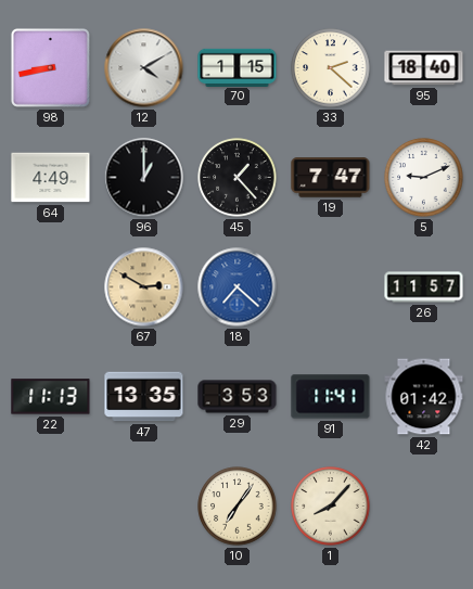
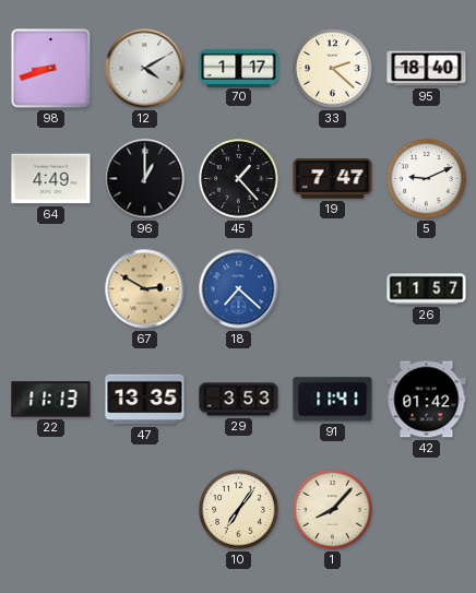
98: 8:43 -> 8:42 (50, 68)
70: 1:15 -> 1:17 (239, 68)
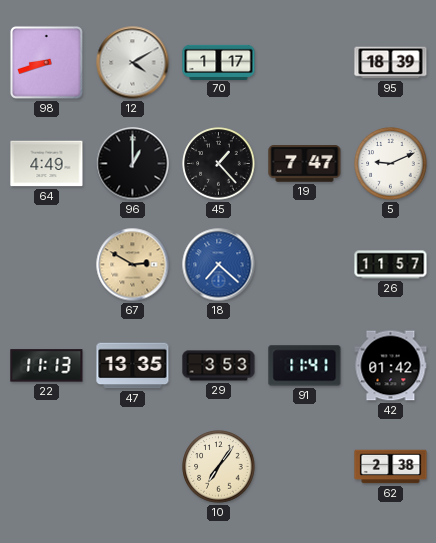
33: 2:22 -> none (333, 69)
95: 18:40 -> 18:39 (391, 63)
1: 8:07 -> none (333, 510)
62: none -> 2:38 (391, 467)
